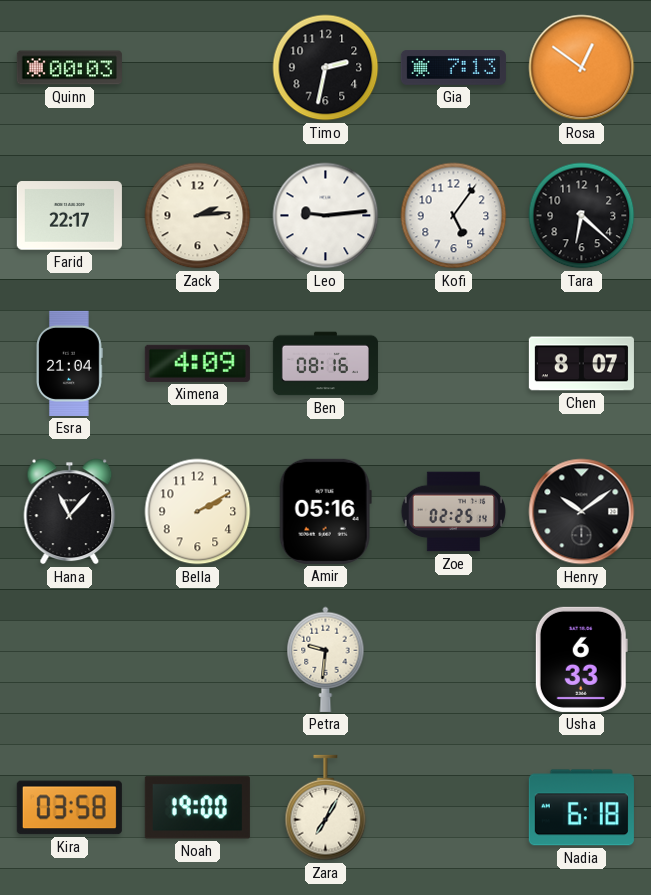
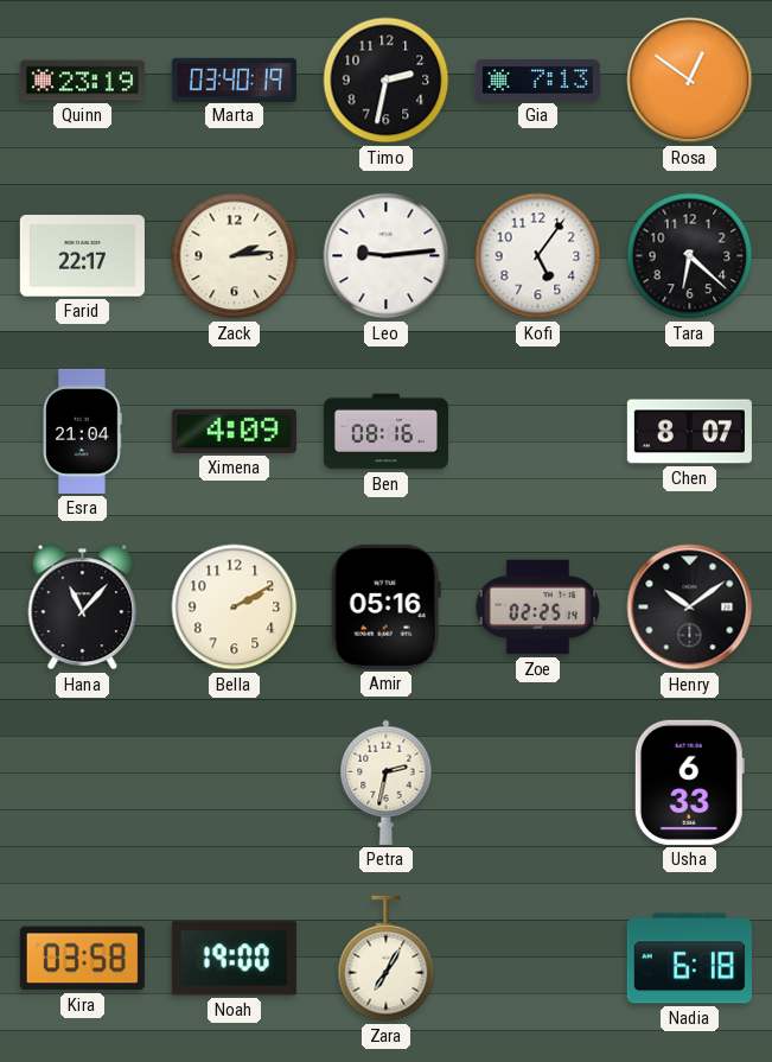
Quinn: 00:03 -> 23:19 (82, 81)
Marta: none -> 03:40 (234, 80)
Petra: 9:31 -> 2:32 (387, 782)
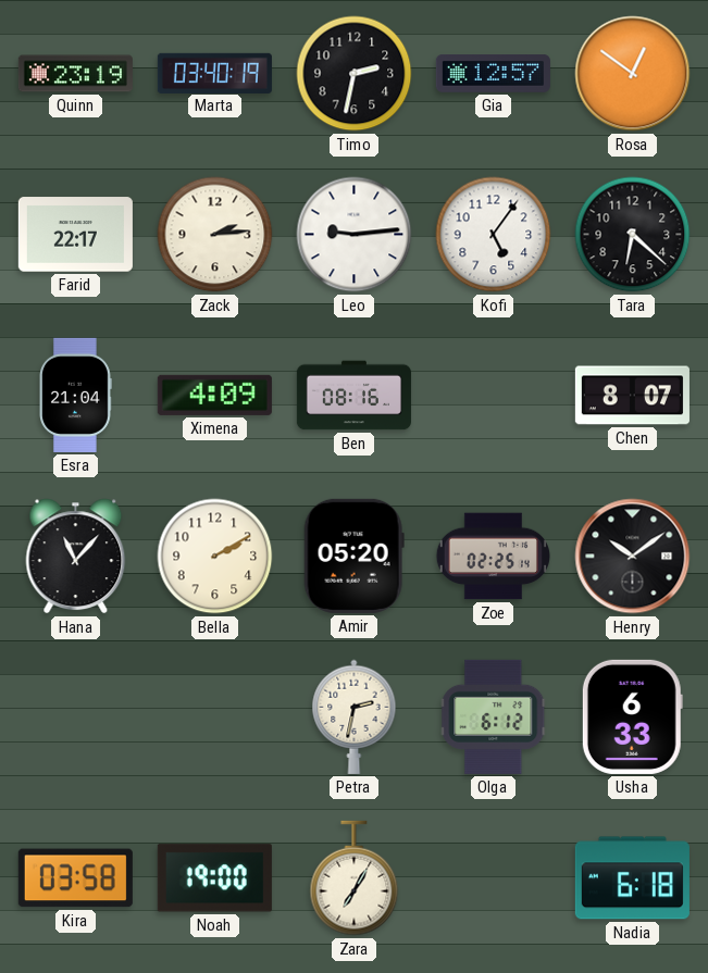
Gia: 7:13 -> 12:57 (493, 74)
Amir: 05:16 -> 05:20 (353, 556)
Olga: none -> 6:12 (494, 716)
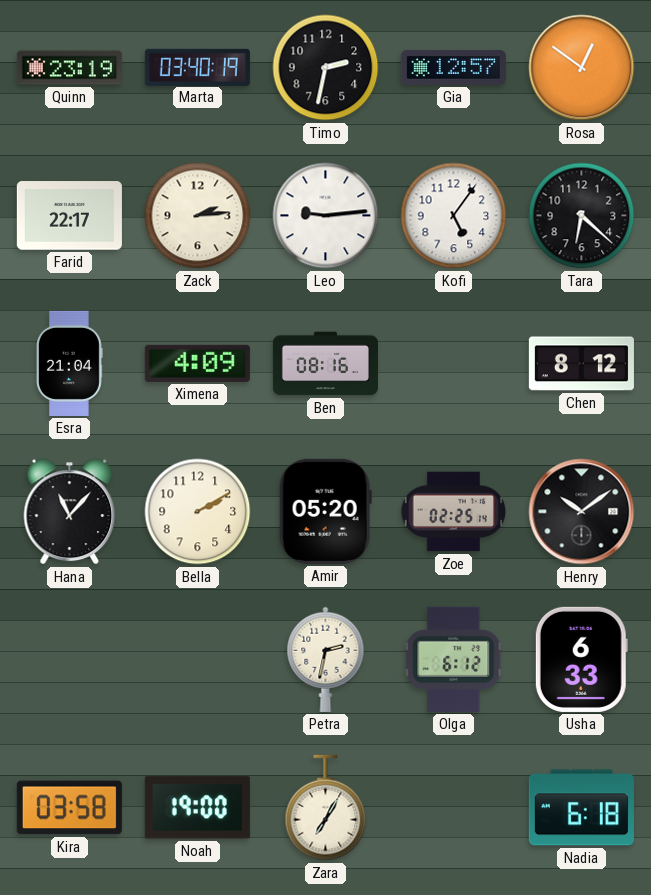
Chen: 8:07 -> 8:12 (581, 364)
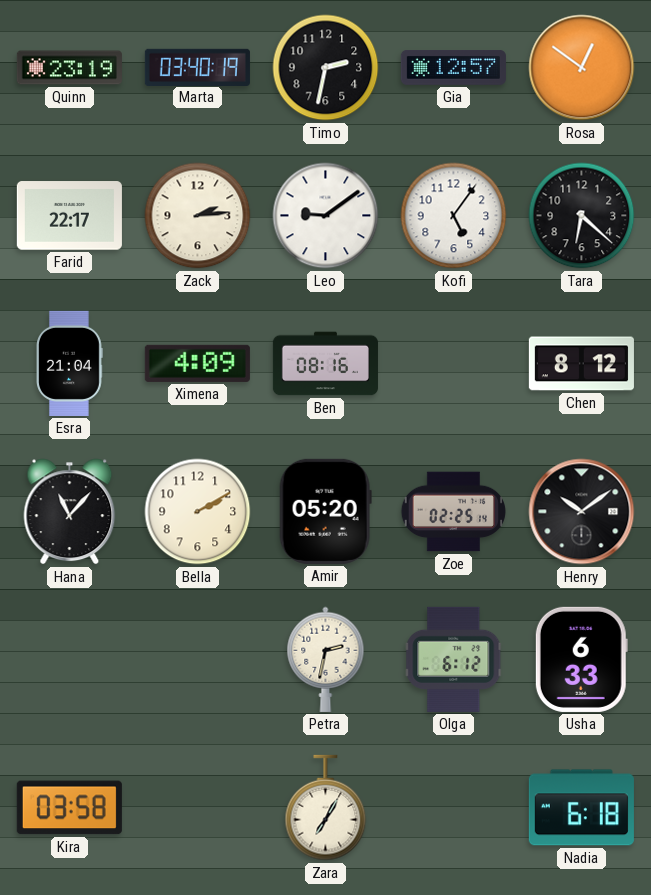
Leo: 9:14 -> 9:09 (326, 216)
Noah: 19:00 -> none (197, 808)
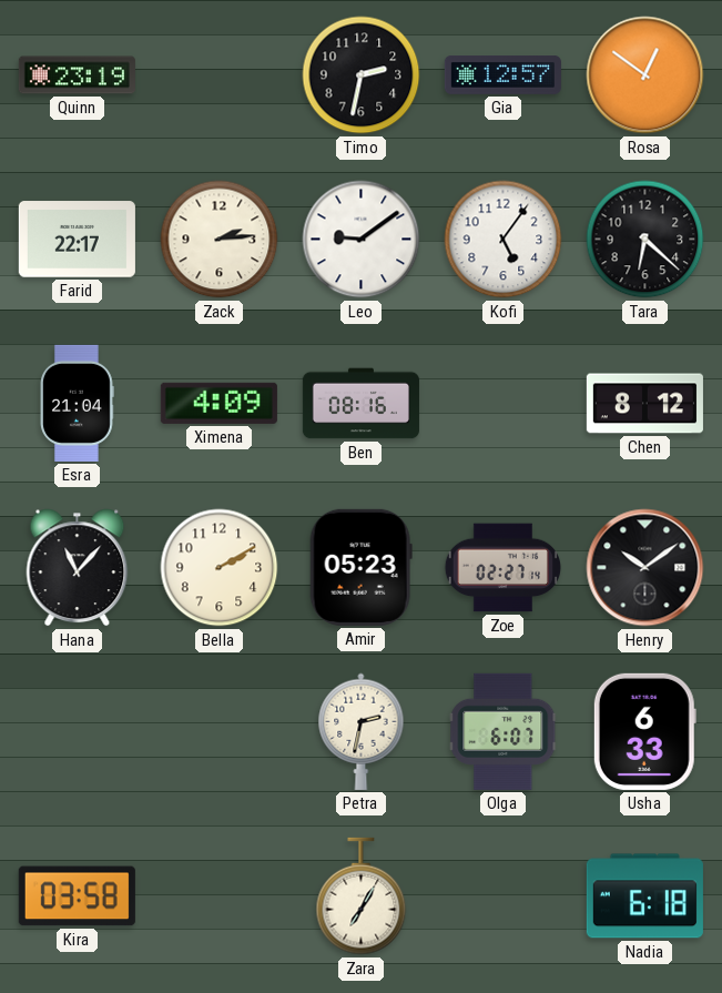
Marta: 03:40 -> none (197, 67)
Amir: 05:20 -> 05:23 (360, 567)
Zoe: 02:25 -> 02:27 (502, 568)
Olga: 6:12 -> 6:07 (504, 731)
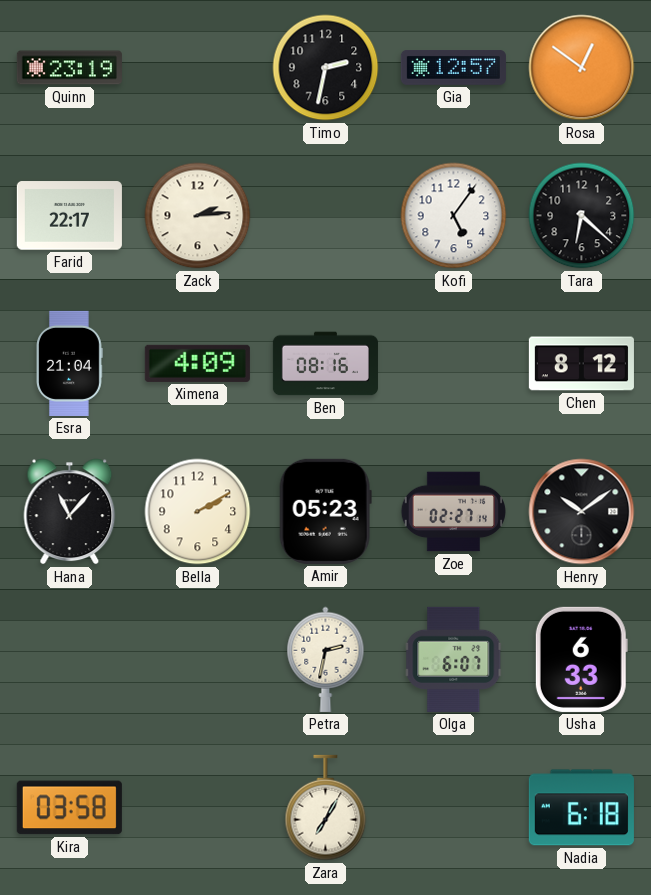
Leo: 9:09 -> none (362, 240)
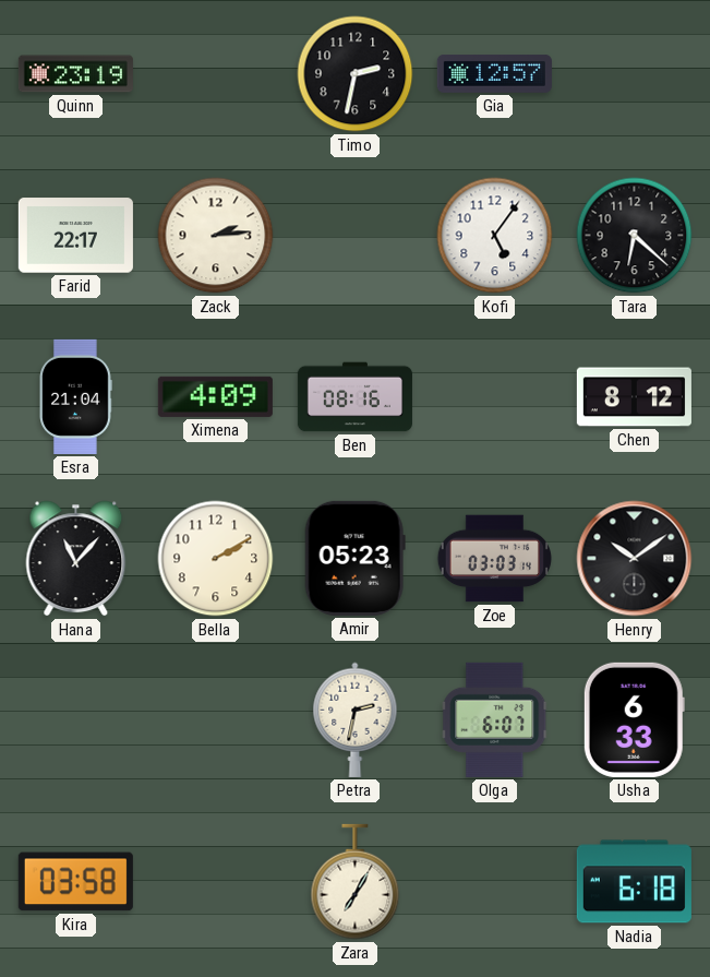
Rosa: 12:51 -> none (582, 68)
Zoe: 02:27 -> 03:03 (494, 559)
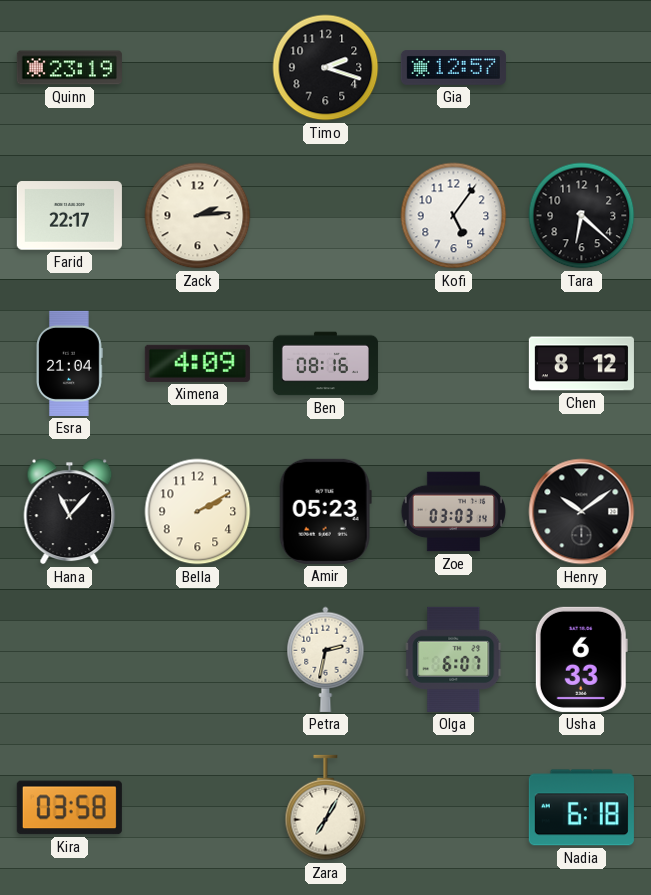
Timo: 2:32 -> 2:18 (326, 68)
